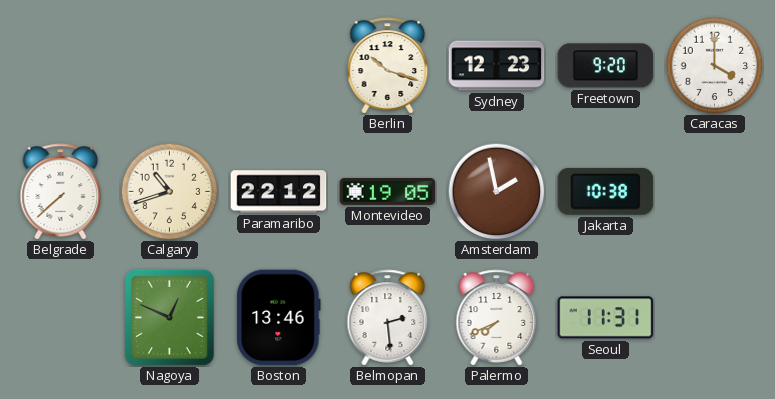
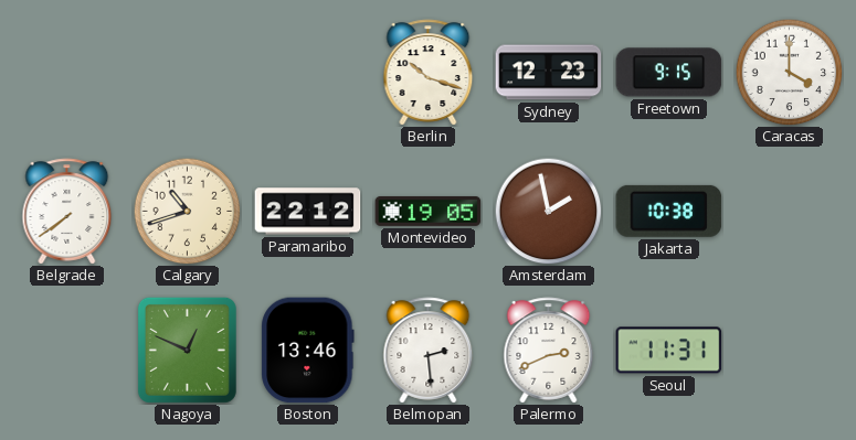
Freetown: 9:20 -> 9:15 (669, 73)
Belgrade: 7:38 -> 7:39 (67, 212)
Palermo: 7:41 -> 2:41 (549, 351)
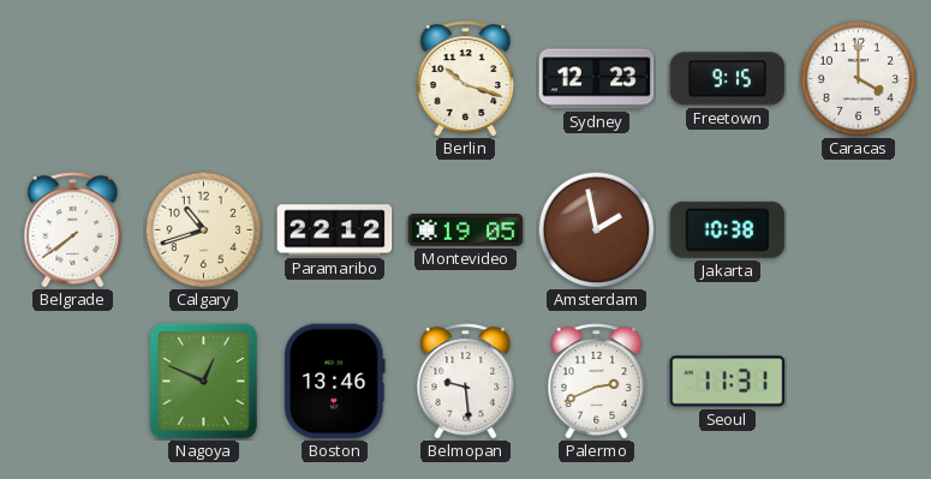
Belmopan: 2:29 -> 9:29 (466, 382)
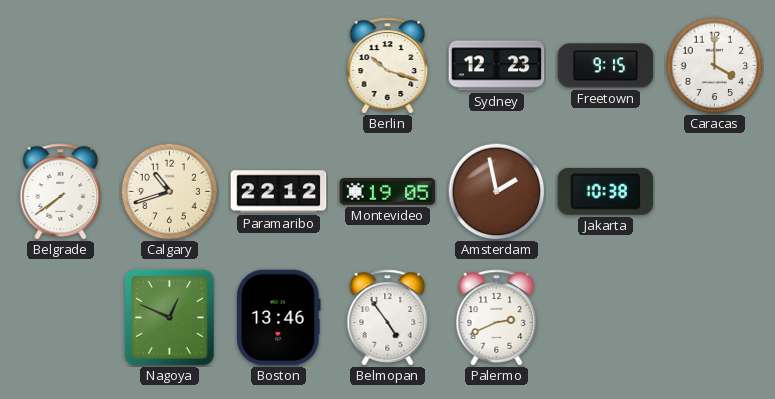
Belmopan: 9:29 -> 4:54 (388, 318)
Seoul: 11:31 -> none (728, 382)
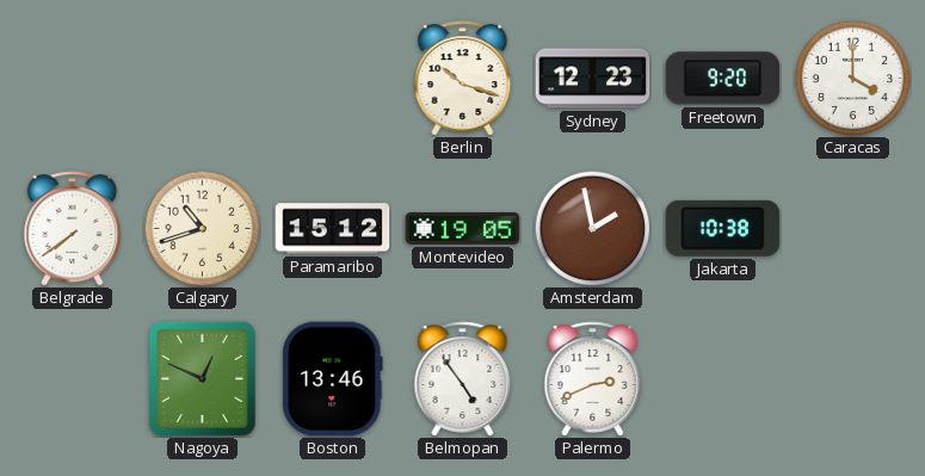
Freetown: 9:15 -> 9:20 (723, 79)
Paramaribo: 22:12 -> 15:12 (333, 229)
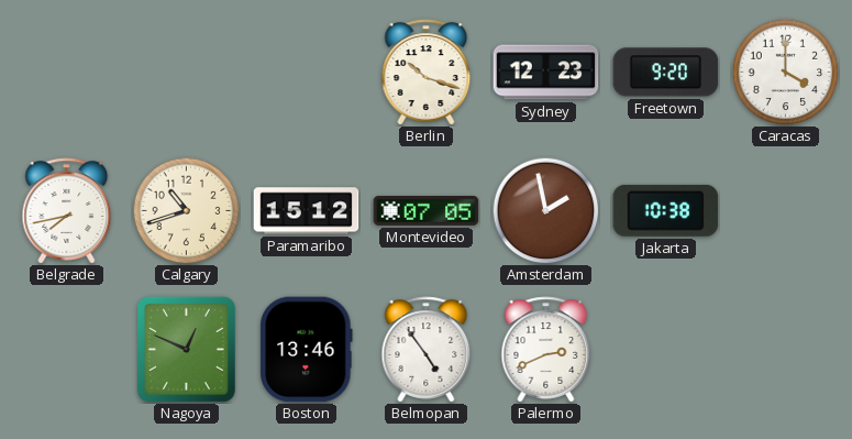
Belgrade: 7:39 -> 7:43 (67, 211)
Montevideo: 19:05 -> 07:05 (427, 210)
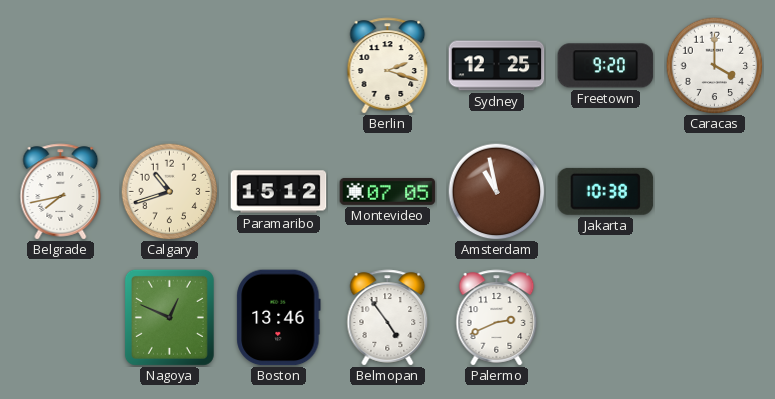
Berlin: 10:18 -> 2:18 (388, 66)
Sydney: 12:23 -> 12:25 (497, 66)
Amsterdam: 1:58 -> 10:58 (496, 191)
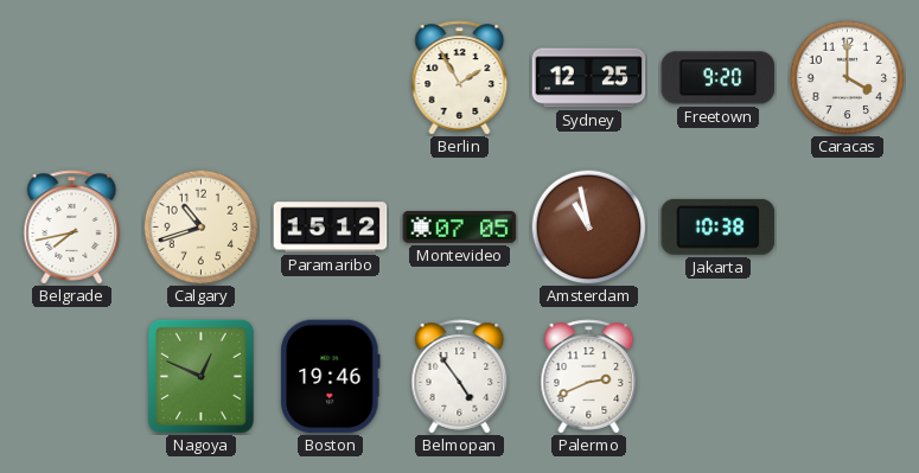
Berlin: 2:18 -> 1:55 (460, 78)
Boston: 13:46 -> 19:46 (331, 377)
